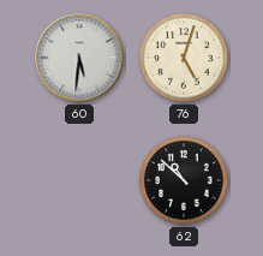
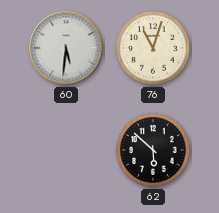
76: 5:03 -> 11:03 (153, 48)
62: 10:52 -> 5:52 (153, 150)
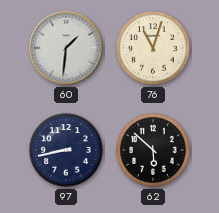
60: 5:31 -> 1:31 (66, 48)
97: none -> 8:43 (66, 150)
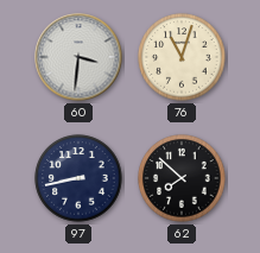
60: 1:31 -> 3:31 (78, 57)
62: 5:52 -> 7:52 (182, 178)
